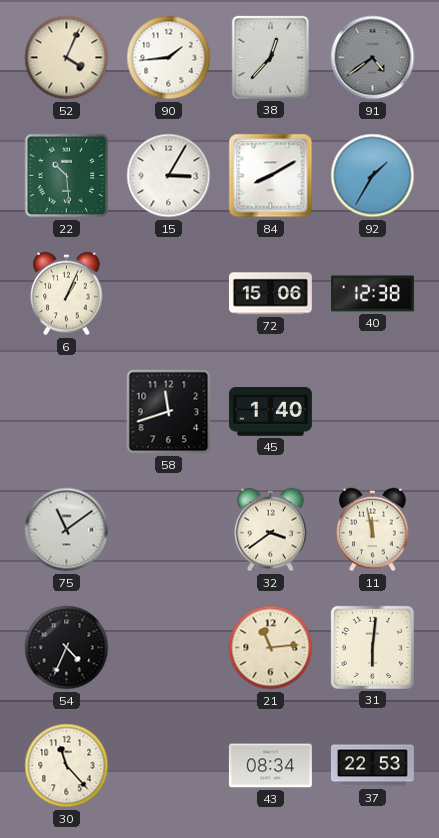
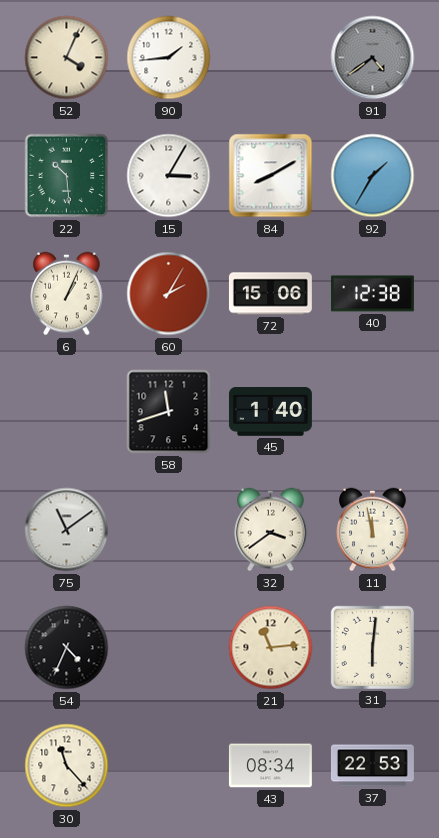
38: 12:37 -> none (270, 57)
60: none -> 2:05 (169, 294)
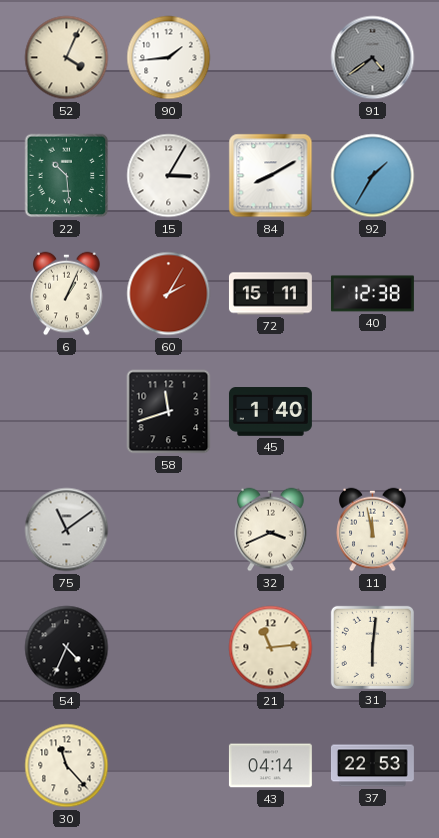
72: 15:06 -> 15:11 (270, 294)
32: 3:39 -> 3:41 (271, 530)
43: 08:34 -> 04:14 (270, 766)
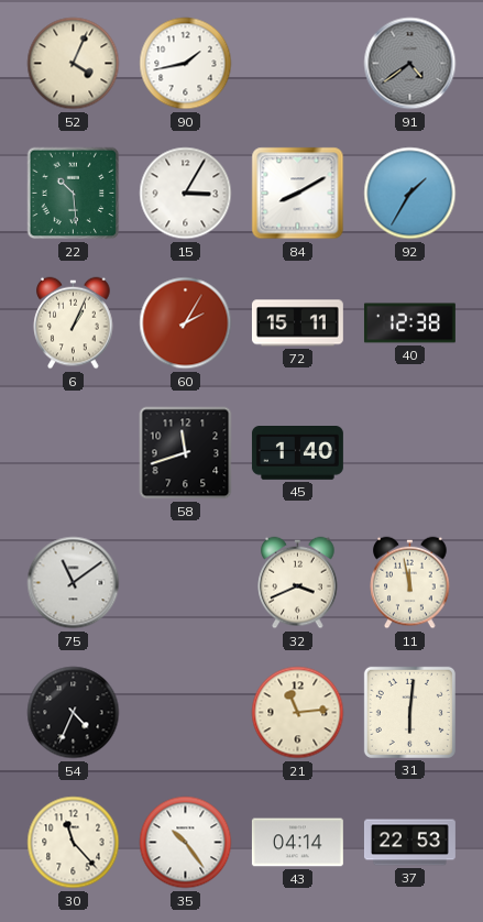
90: 1:44 -> 1:43 (186, 64)
35: none -> 10:24 (186, 843)
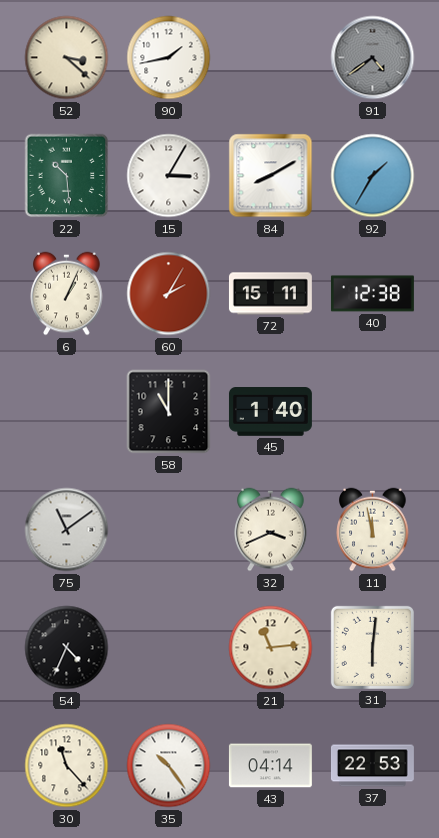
52: 4:04 -> 3:22 (67, 58)
58: 11:42 -> 11:00 (169, 412)
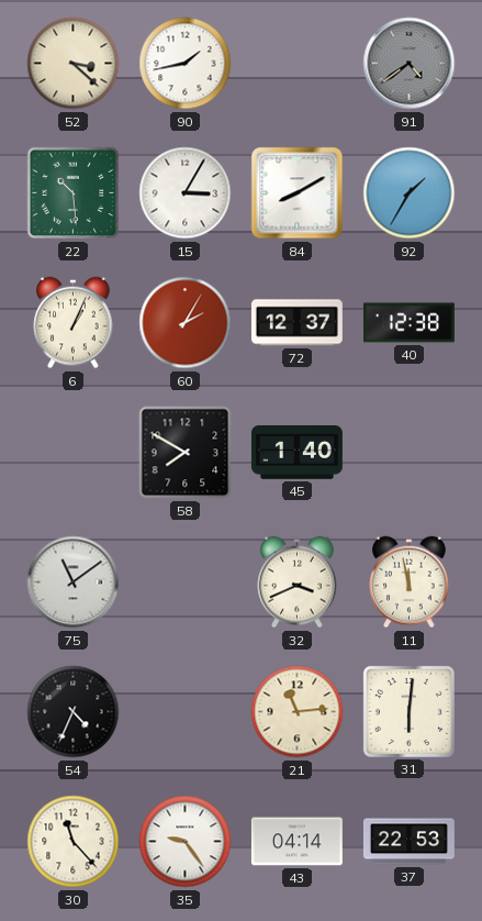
72: 15:11 -> 12:37 (296, 323)
58: 11:00 -> 7:50 (186, 453)
35: 10:24 -> 9:24 (186, 842)
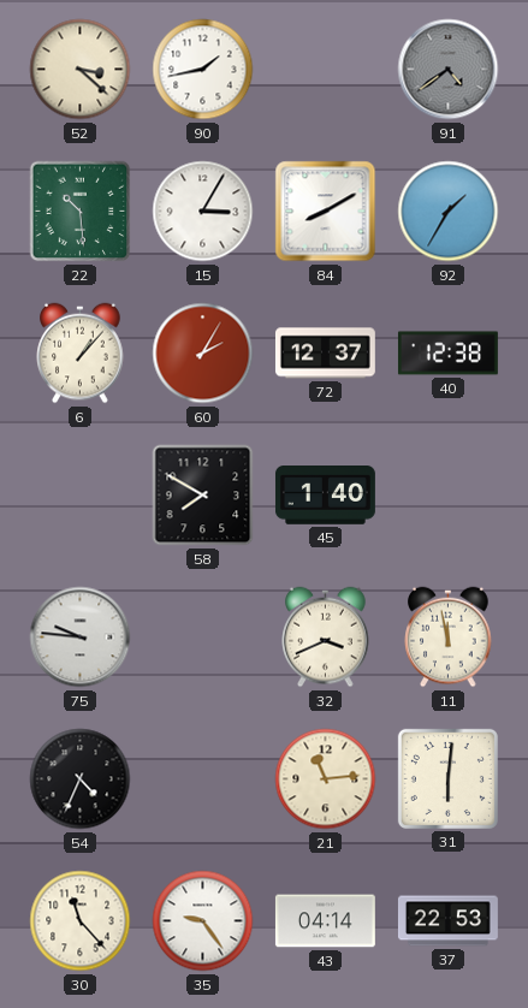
6: 1:04 -> 1:07 (81, 354)
75: 11:09 -> 9:46 (81, 638)
